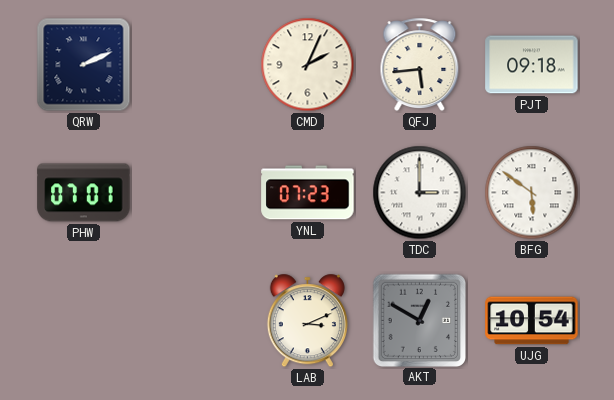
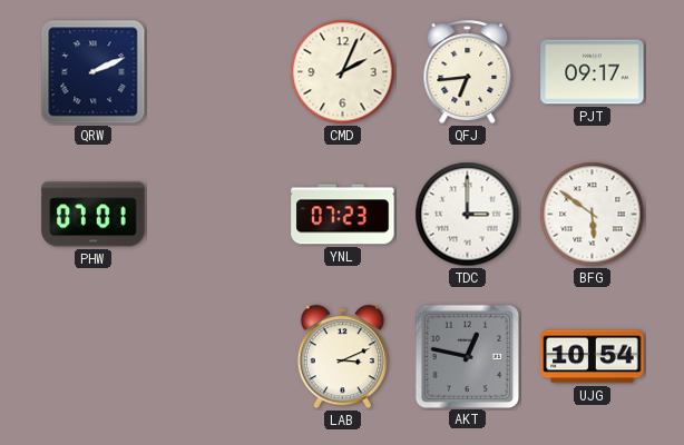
QFJ: 5:44 -> 6:44 (468, 72)
PJT: 09:18 -> 09:17 (593, 72)
AKT: 12:50 -> 12:47 (467, 356)
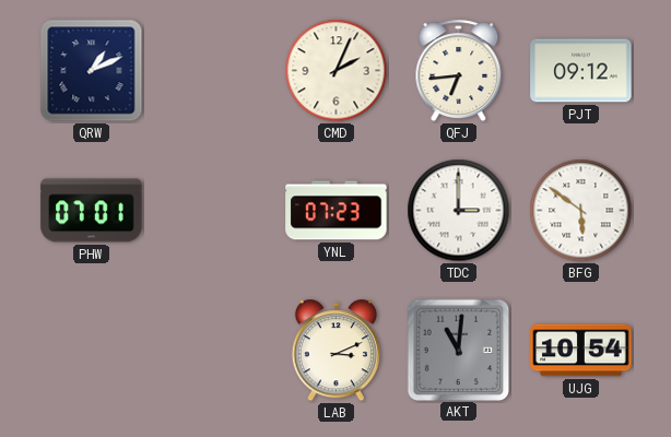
QRW: 2:11 -> 1:11 (92, 71)
PJT: 09:17 -> 09:12 (581, 71)
AKT: 12:47 -> 11:01 (458, 350)
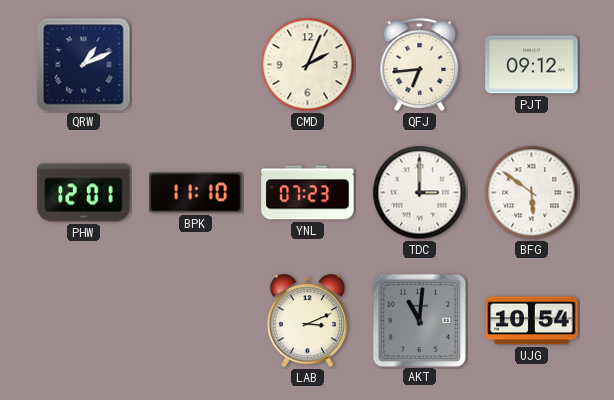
PHW: 07:01 -> 12:01 (84, 193)
BPK: none -> 11:10 (196, 193)
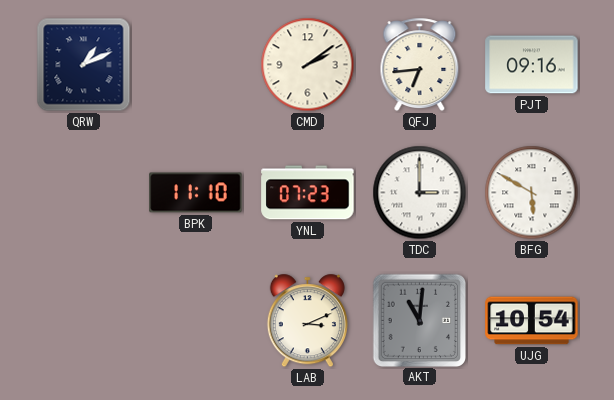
CMD: 2:04 -> 2:09 (308, 65)
PJT: 09:12 -> 09:16 (532, 65)
PHW: 12:01 -> none (84, 193)
BFG: 5:51 -> 5:50 (532, 193)
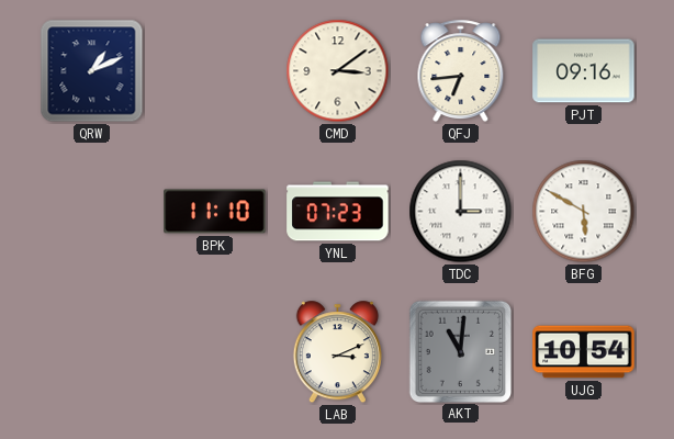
CMD: 2:09 -> 3:09 (338, 71)
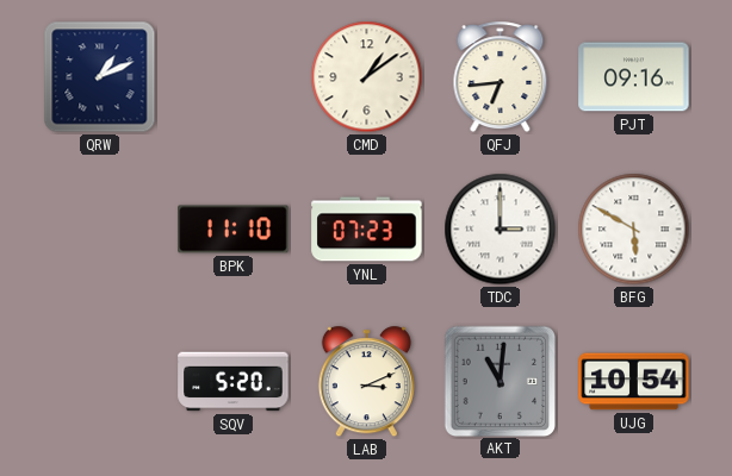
CMD: 3:09 -> 1:09 (367, 77)
SQV: none -> 5:20 (234, 382)
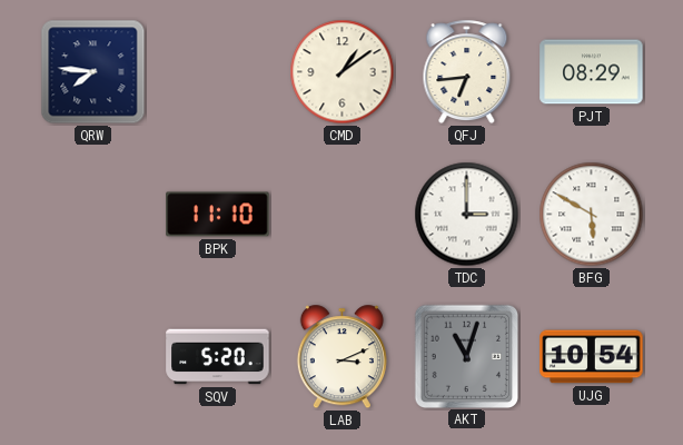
QRW: 1:11 -> 7:46 (93, 72)
PJT: 09:16 -> 08:29 (592, 72)
YNL: 07:23 -> none (367, 230)
AKT: 11:01 -> 11:03 (466, 356)
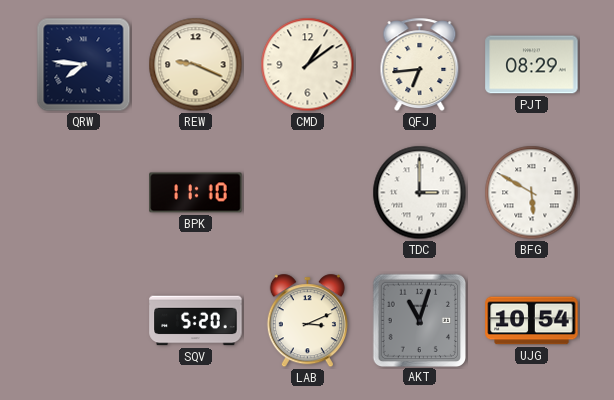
REW: none -> 9:19 (196, 65)
